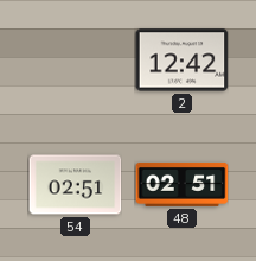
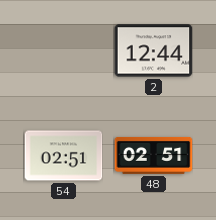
2: 12:42 -> 12:44 (153, 51)
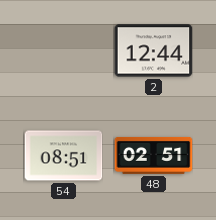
54: 02:51 -> 08:51 (63, 156)
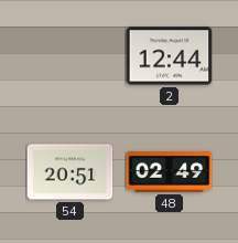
54: 08:51 -> 20:51 (69, 172)
48: 02:51 -> 02:49 (169, 171)
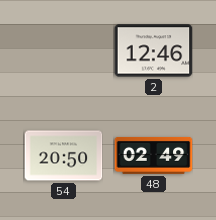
2: 12:44 -> 12:46 (153, 51)
54: 20:51 -> 20:50 (63, 156)
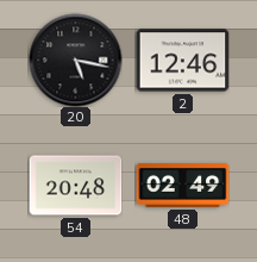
20: none -> 5:17 (75, 60)
54: 20:50 -> 20:48 (75, 186)
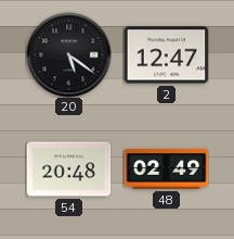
20: 5:17 -> 5:21 (68, 54)
2: 12:46 -> 12:47 (166, 55)
